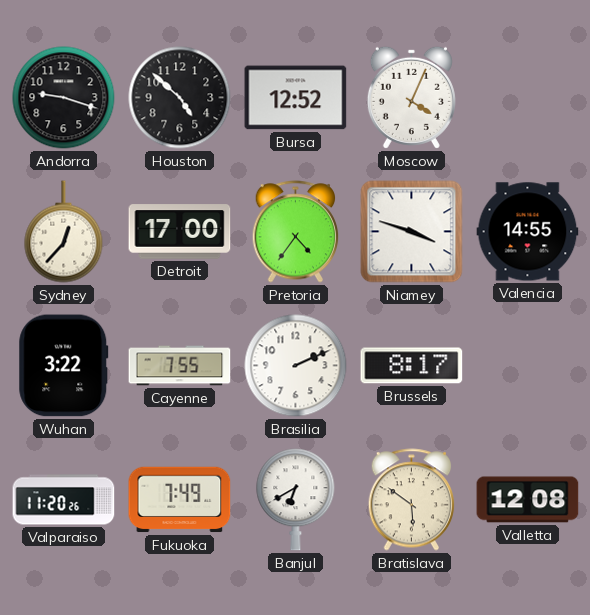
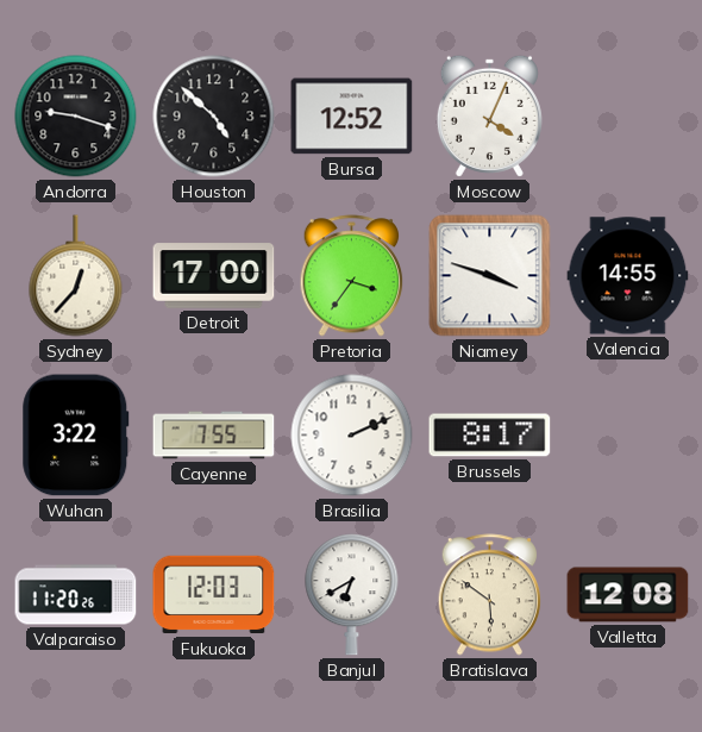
Pretoria: 4:36 -> 3:36 (352, 276)
Fukuoka: 7:49 -> 12:03 (214, 595)
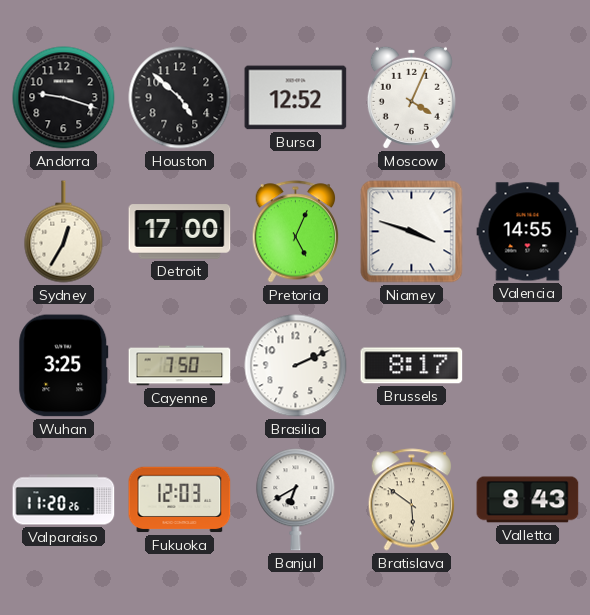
Sydney: 12:37 -> 12:35 (64, 232)
Pretoria: 3:36 -> 5:04 (296, 232)
Wuhan: 3:22 -> 3:25 (64, 366)
Cayenne: 7:55 -> 7:50 (180, 366)
Valletta: 12:08 -> 8:43 (528, 500)
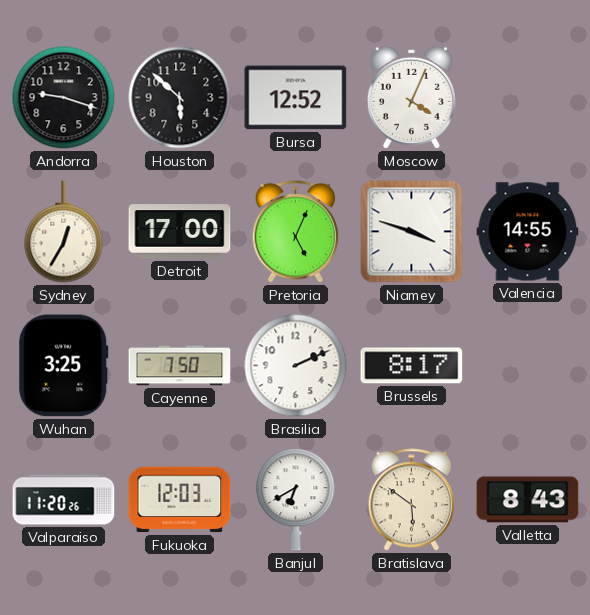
Houston: 4:52 -> 5:52 (180, 98)
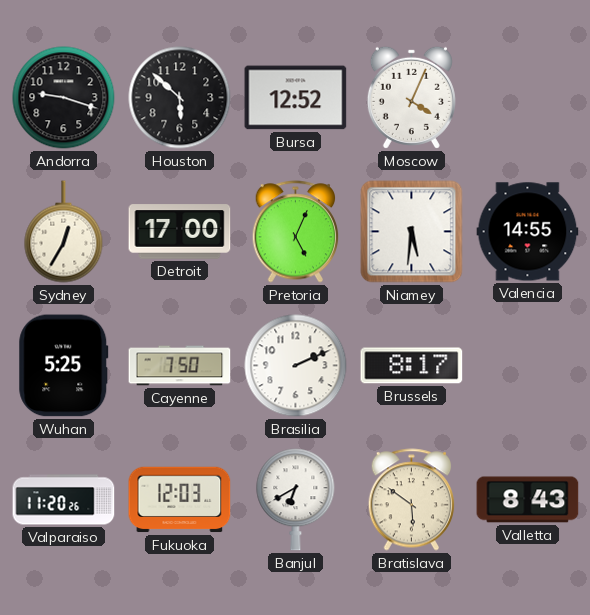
Niamey: 3:48 -> 5:31 (412, 232)
Wuhan: 3:25 -> 5:25 (64, 366)
